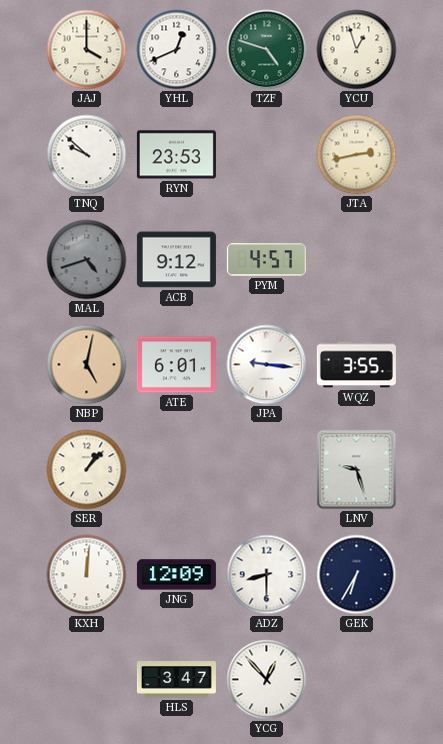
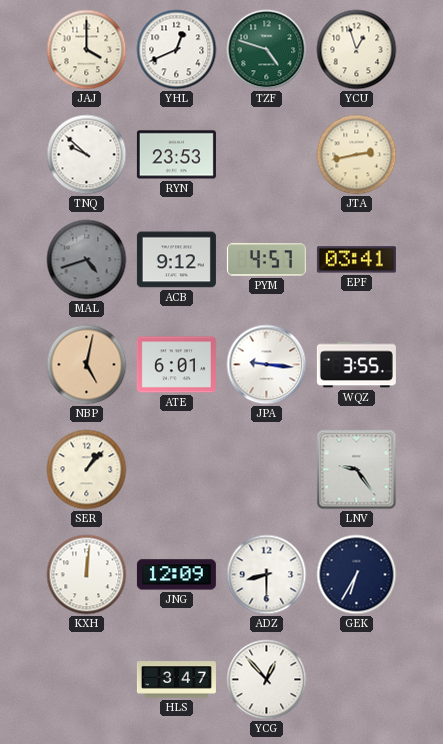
EPF: none -> 03:41 (356, 260)
LNV: 9:27 -> 9:24 (357, 470)
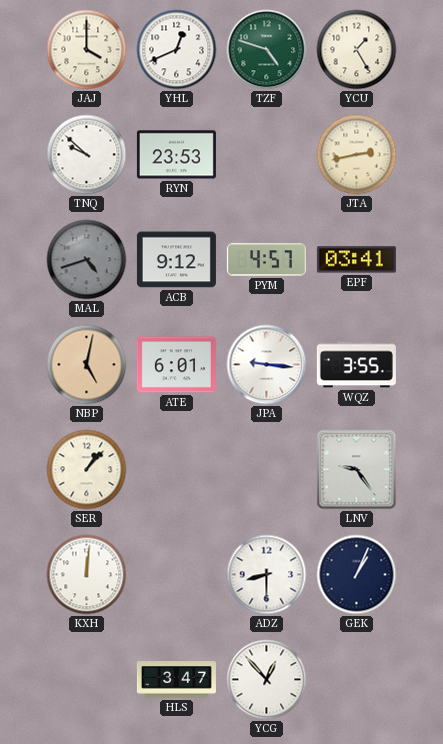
YCU: 12:57 -> 1:25 (357, 50)
JNG: 12:09 -> none (176, 575)
GEK: 6:35 -> 1:04 (357, 575)
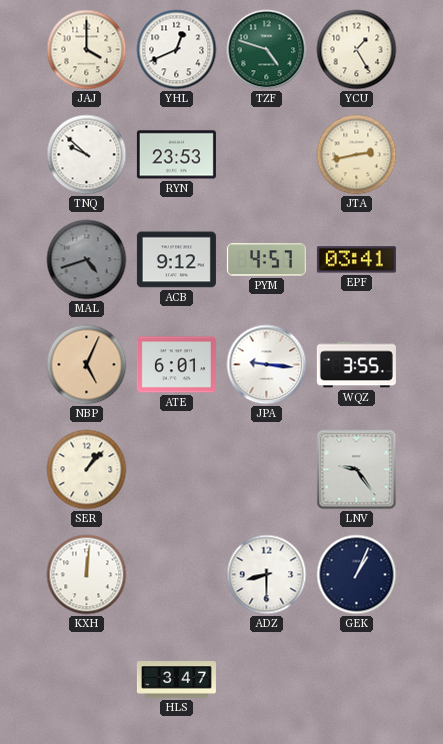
NBP: 5:02 -> 5:04 (87, 365)
YCG: 12:53 -> none (267, 680)
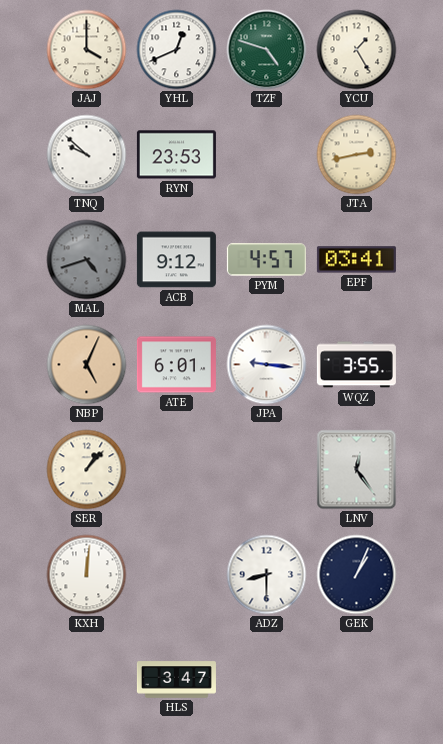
LNV: 9:24 -> 12:24 (357, 470)
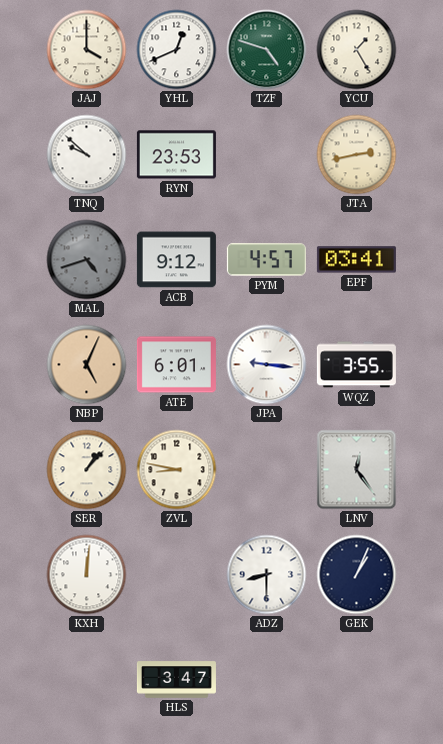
ZVL: none -> 8:47 (177, 470)
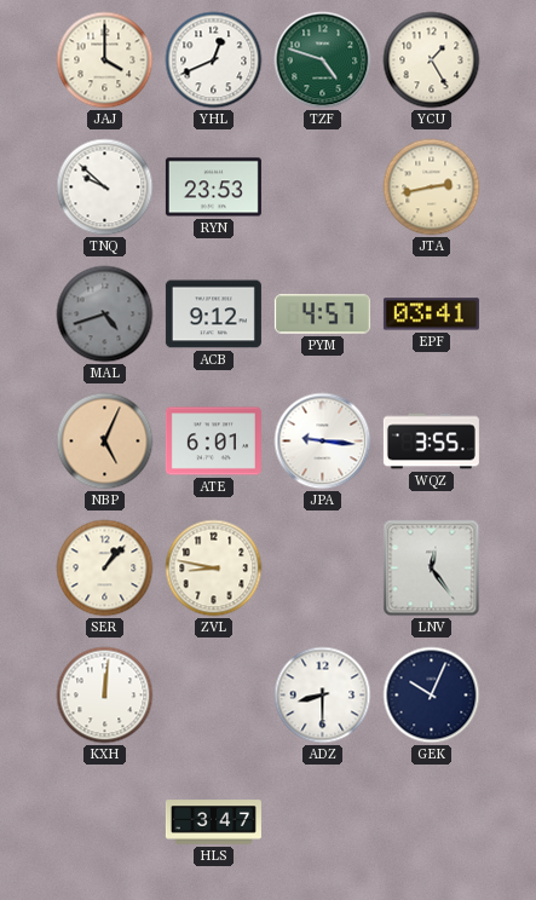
GEK: 1:04 -> 10:04 (432, 696)
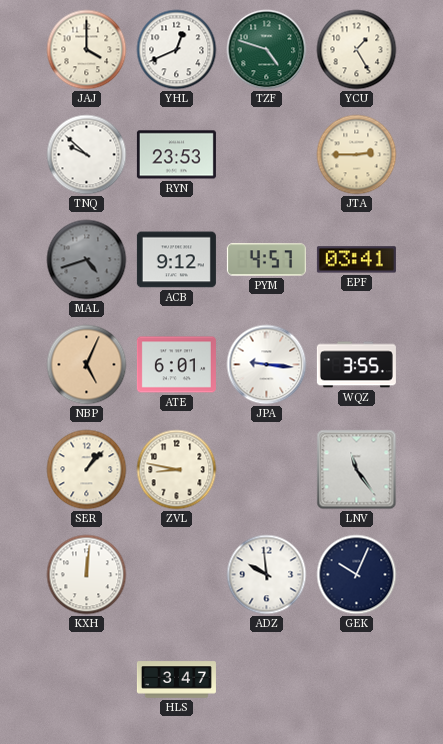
JTA: 2:43 -> 2:45 (357, 155)
LNV: 12:24 -> 11:24 (357, 470)
ADZ: 8:30 -> 9:59 (267, 575)
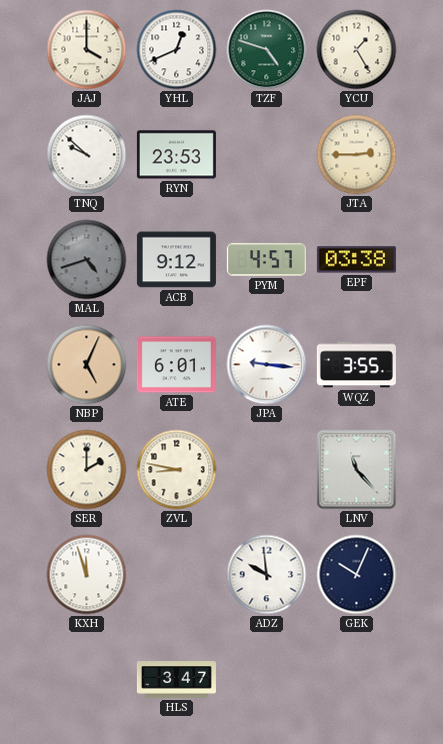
EPF: 03:41 -> 03:38 (356, 260)
SER: 1:07 -> 2:00 (87, 470)
LNV: 11:24 -> 11:23 (357, 470)
KXH: 12:01 -> 11:57 (87, 575)
